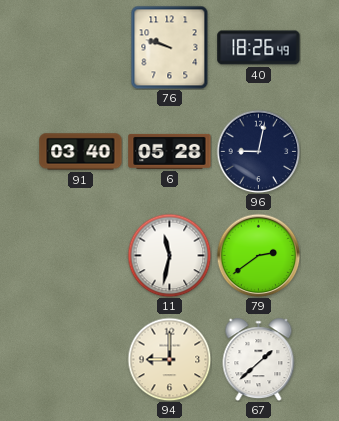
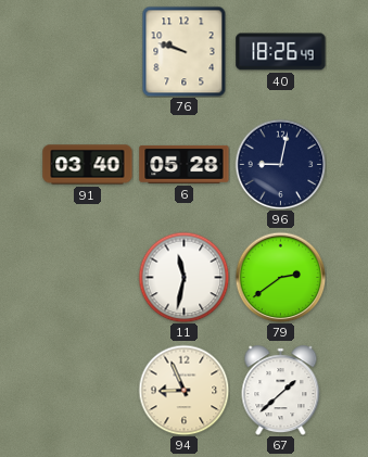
94: 9:00 -> 8:56 (183, 390)
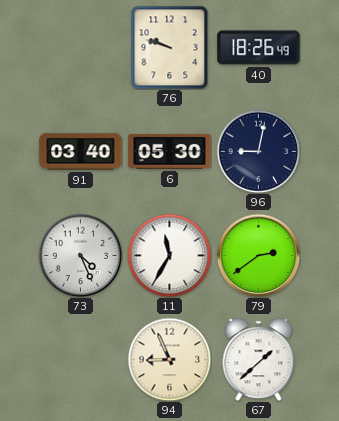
6: 05:28 -> 05:30 (170, 151)
73: none -> 4:26 (80, 255)
11: 11:32 -> 11:35 (169, 255)
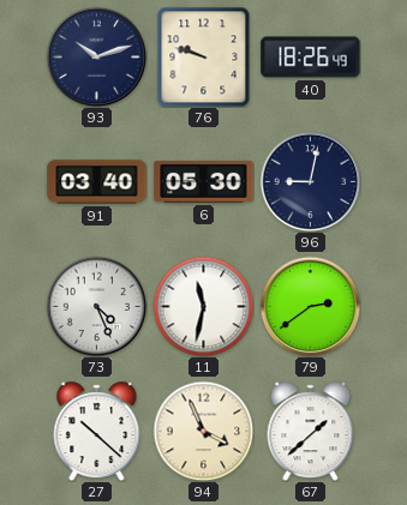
93: none -> 10:12 (96, 56)
11: 11:35 -> 11:32 (203, 306)
27: none -> 10:22 (97, 432)
94: 8:56 -> 3:56 (203, 431)
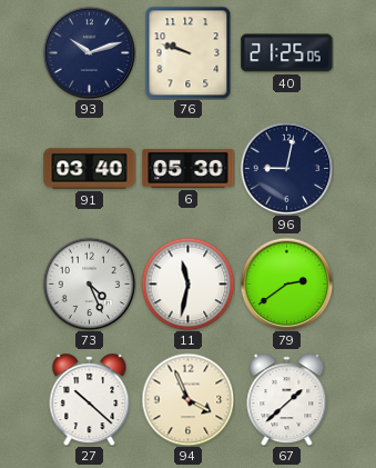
40: 18:26 -> 21:25 (287, 53)
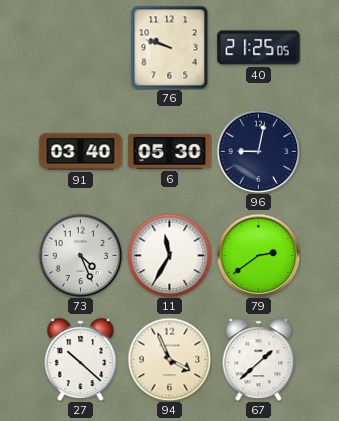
93: 10:12 -> none (89, 52)
11: 11:32 -> 11:35 (169, 255)
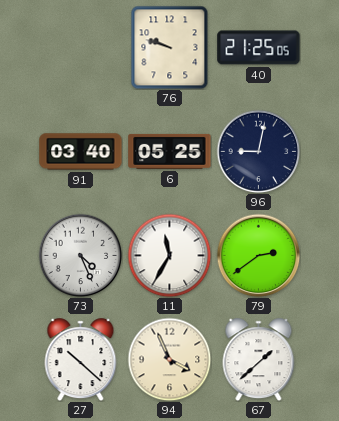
6: 05:30 -> 05:25 (170, 151)
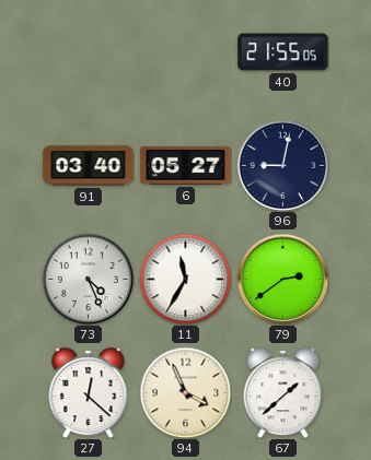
76: 9:48 -> none (170, 47)
40: 21:25 -> 21:55 (283, 52)
6: 05:25 -> 05:27 (186, 165)
27: 10:22 -> 12:22 (89, 393)
